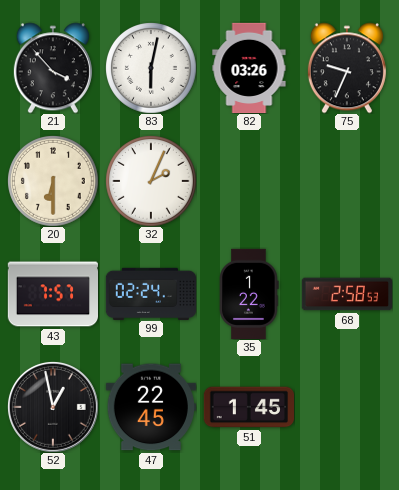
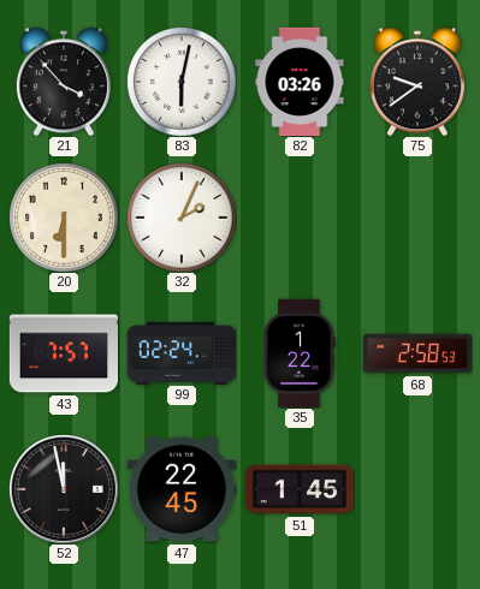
75: 9:34 -> 9:39 (417, 82)
52: 12:58 -> 11:58 (64, 489)
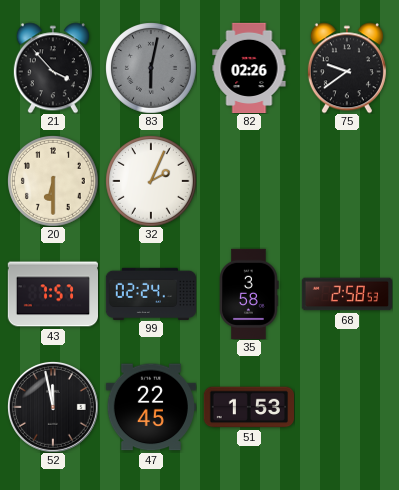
83 dial: white -> grey (151, 68)
82: 03:26 -> 02:26 (249, 68)
35: 1:22 -> 3:58 (249, 293)
51: 1:45 -> 1:53 (248, 407)
